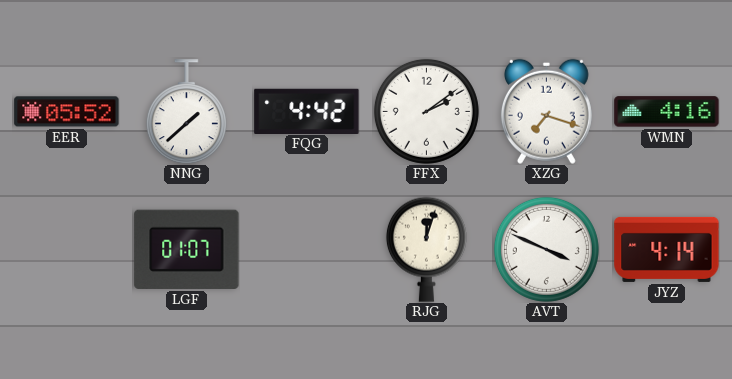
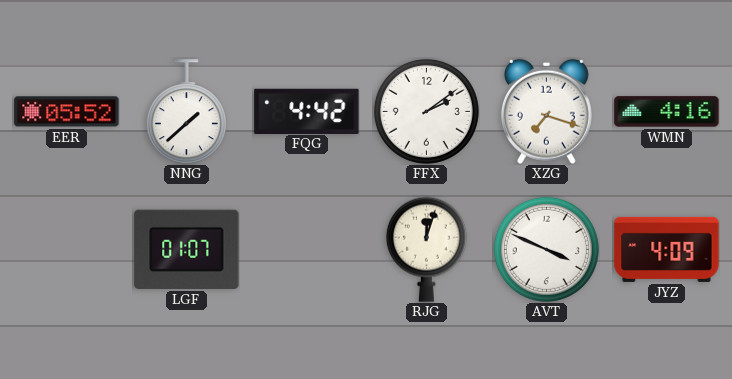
JYZ: 4:14 -> 4:09 (667, 249)
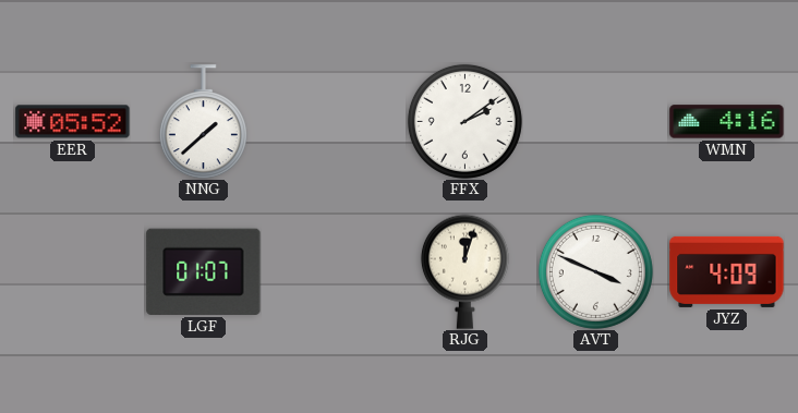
FQG: 4:42 -> none (307, 111)
XZG: 7:18 -> none (546, 111)
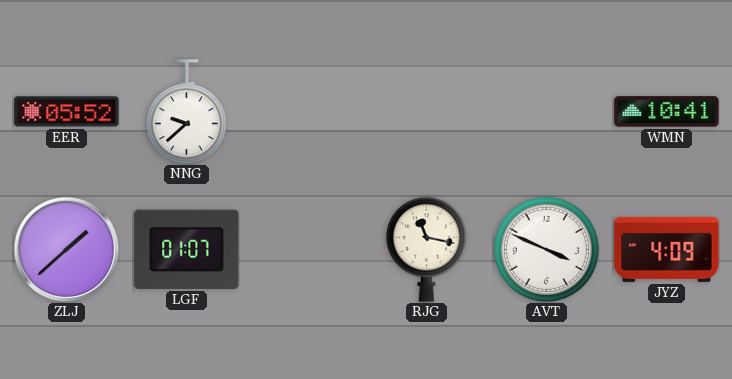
NNG: 1:38 -> 9:38 (186, 112)
FFX: 2:09 -> none (464, 121)
WMN: 4:16 -> 10:41 (667, 112)
ZLJ: none -> 1:38 (66, 249)
RJG: 12:03 -> 11:17 (426, 249)
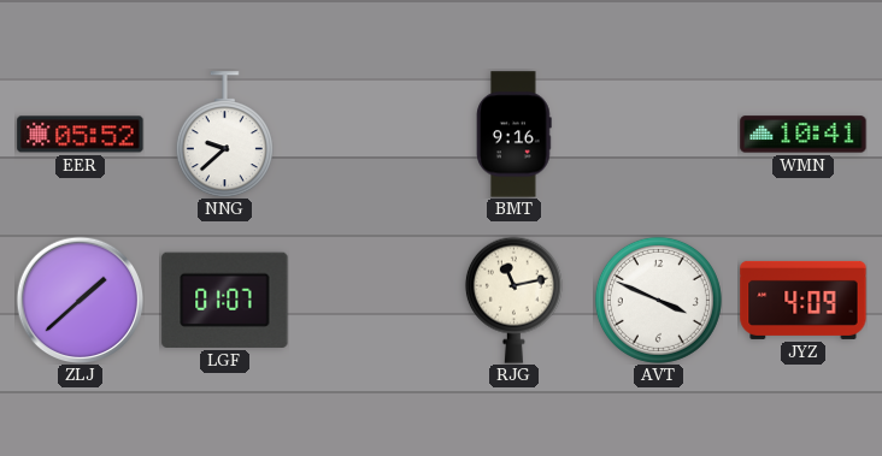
BMT: none -> 9:16 (514, 135)
RJG: 11:17 -> 11:13 (513, 300)
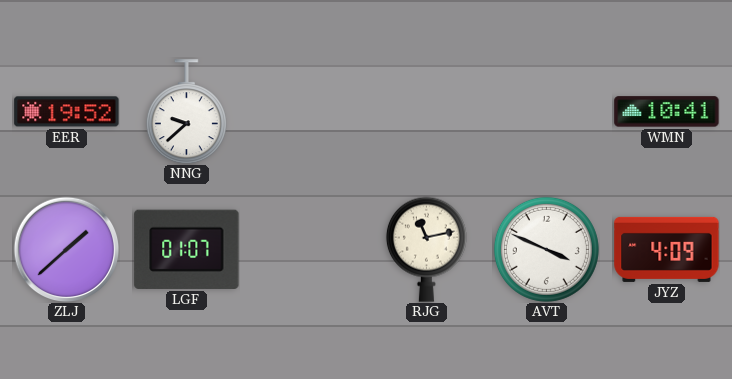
EER: 05:52 -> 19:52 (67, 112)
BMT: 9:16 -> none (514, 135)
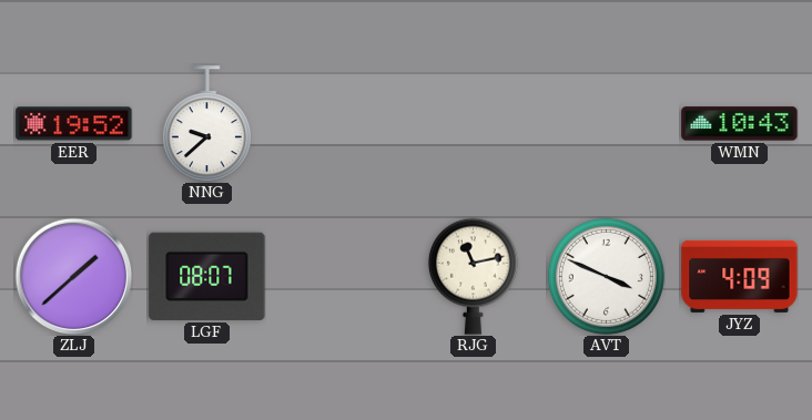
WMN: 10:41 -> 10:43 (740, 124)
LGF: 01:07 -> 08:07 (207, 276)
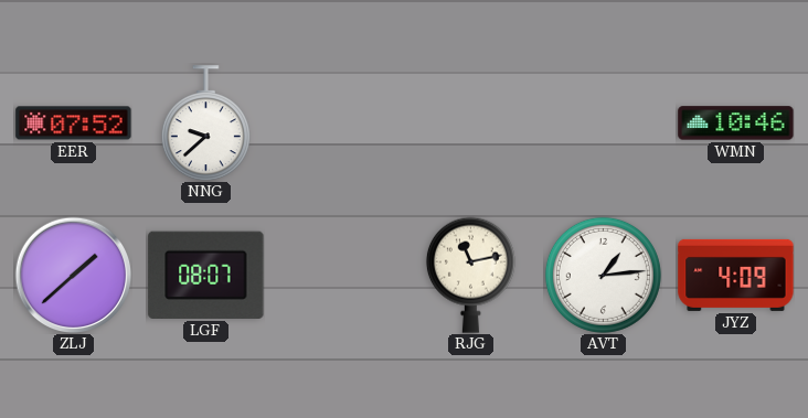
EER: 19:52 -> 07:52 (74, 124)
WMN: 10:43 -> 10:46 (736, 124)
AVT: 3:49 -> 1:14 (603, 275)
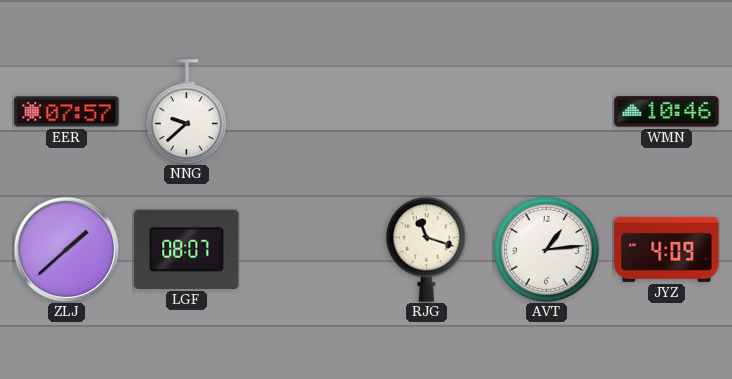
EER: 07:52 -> 07:57 (67, 112)
RJG: 11:13 -> 11:18 (426, 249)
